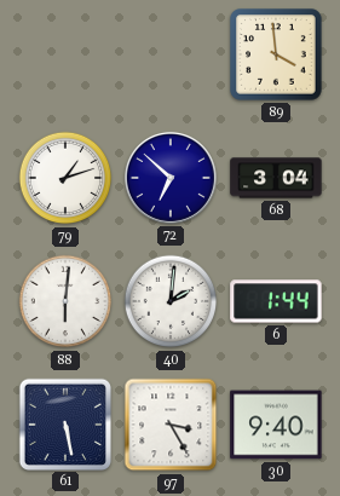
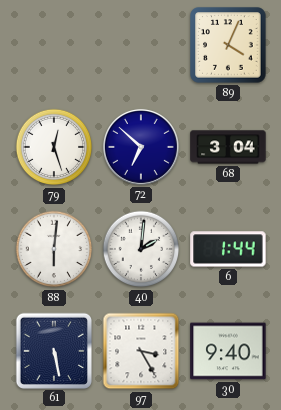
89: 3:59 -> 4:04 (228, 45)
79: 1:12 -> 12:27 (54, 147)
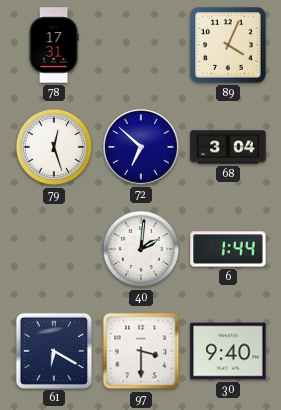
78: none -> 17:31 (54, 45)
88: 6:01 -> none (54, 249)
61: 5:28 -> 6:20 (53, 350)
97: 3:25 -> 3:30 (141, 351)
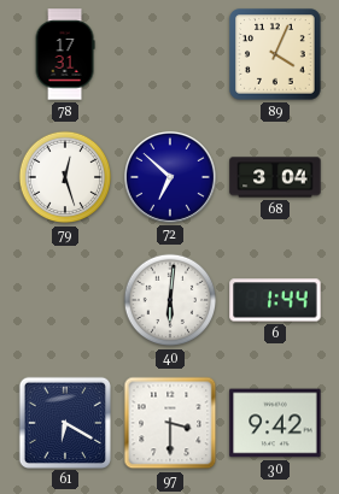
40: 2:01 -> 6:01 (170, 300)
30: 9:40 -> 9:42 (275, 423)
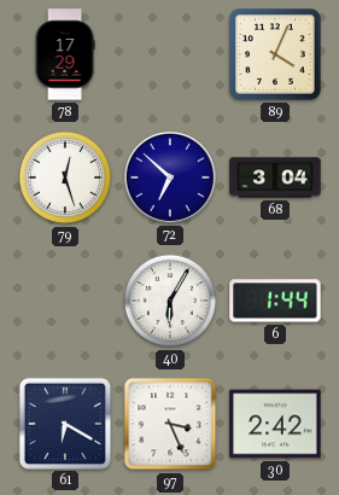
78: 17:31 -> 17:29 (65, 54)
40: 6:01 -> 6:05 (170, 301)
97: 3:30 -> 3:26 (170, 424)
30: 9:42 -> 2:42 (275, 424)
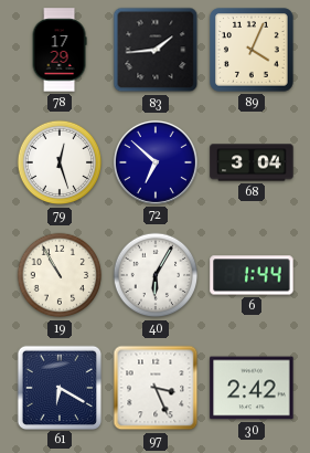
83: none -> 1:44 (156, 50)
19: none -> 10:55 (60, 275)
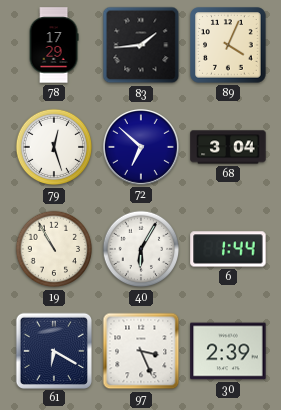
30: 2:42 -> 2:39 (228, 351)
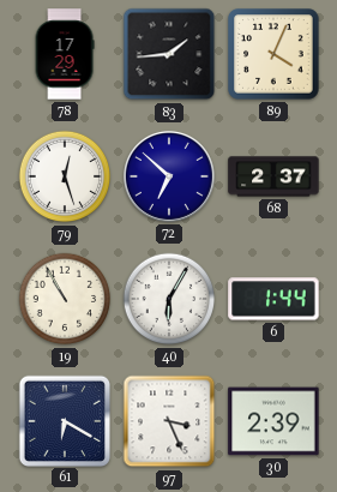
68: 3:04 -> 2:37 (273, 176)
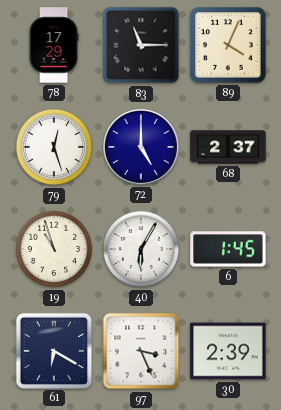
83: 1:44 -> 11:15 (141, 45)
72: 6:52 -> 5:00 (141, 147)
19: 10:55 -> 10:57 (54, 249)
6: 1:44 -> 1:45 (228, 249)
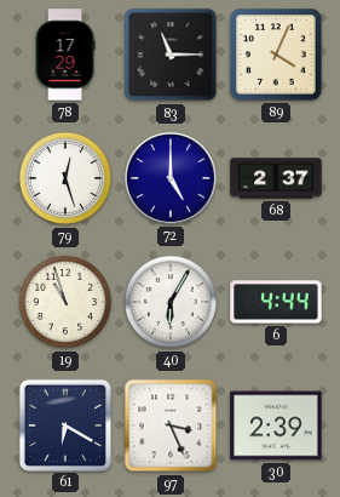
6: 1:45 -> 4:44 (276, 302)
